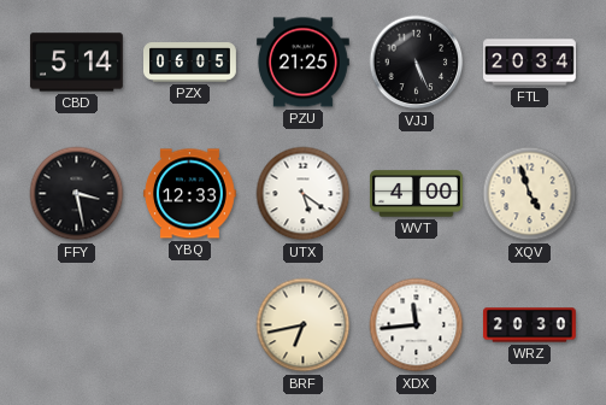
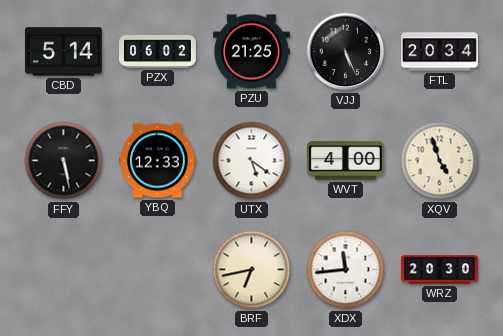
PZX: 06:05 -> 06:02 (158, 52)
FFY: 3:28 -> 5:28 (64, 161)
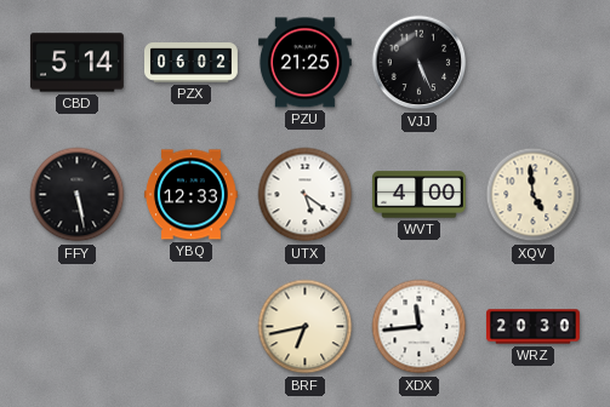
FTL: 20:34 -> none (440, 52)
XQV: 4:57 -> 4:59 (534, 195)
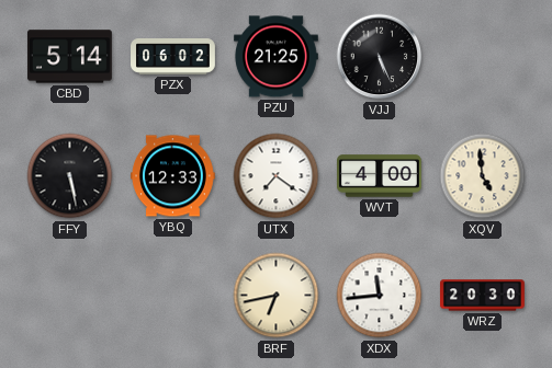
UTX: 5:21 -> 7:21 (277, 176)
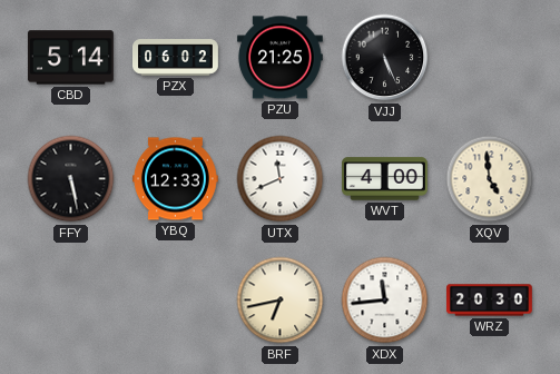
UTX: 7:21 -> 11:41 (281, 179)
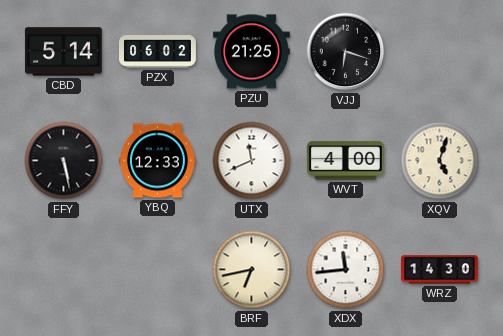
VJJ: 5:26 -> 6:18 (346, 52)
XQV: 4:59 -> 5:03 (440, 161)
WRZ: 20:30 -> 14:30 (439, 270)
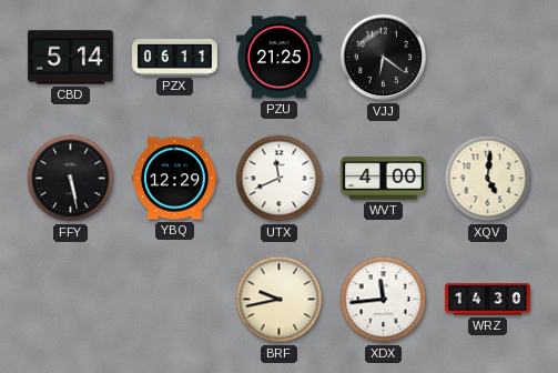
PZX: 06:02 -> 06:11 (175, 58)
VJJ: 6:18 -> 6:21 (384, 58)
YBQ: 12:33 -> 12:29 (174, 179)
XQV: 5:03 -> 5:01 (488, 179)
BRF: 6:43 -> 9:43 (280, 300)
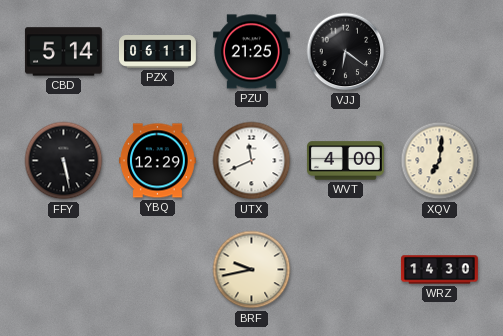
XQV: 5:01 -> 7:01 (440, 161)
XDX: 11:44 -> none (384, 300)
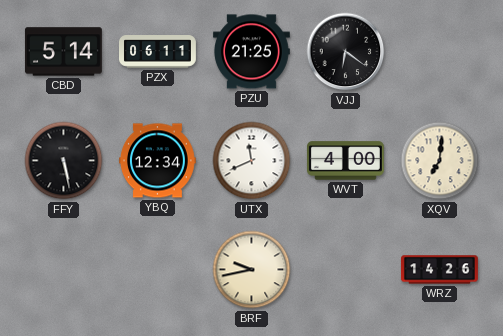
YBQ: 12:29 -> 12:34 (157, 161)
WRZ: 14:30 -> 14:26 (439, 270)
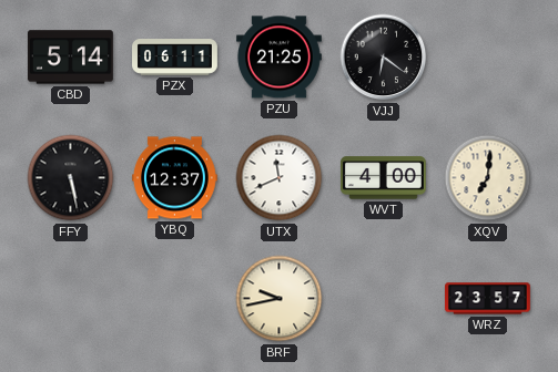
YBQ: 12:34 -> 12:37 (174, 178)
WRZ: 14:26 -> 23:57 (487, 299)
